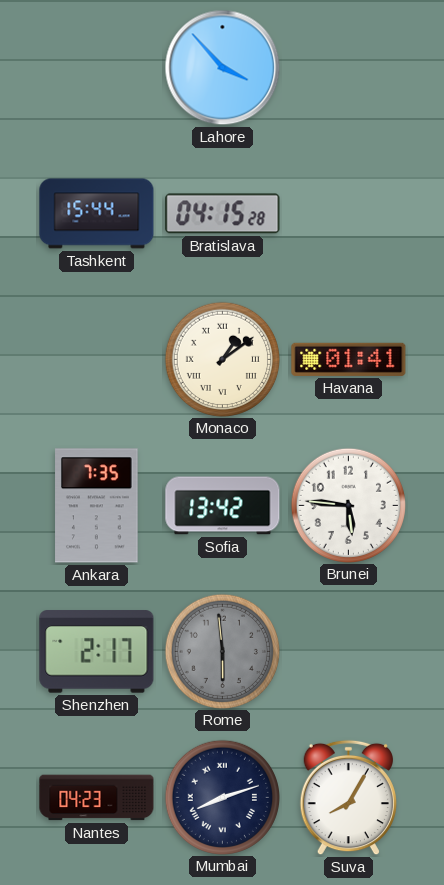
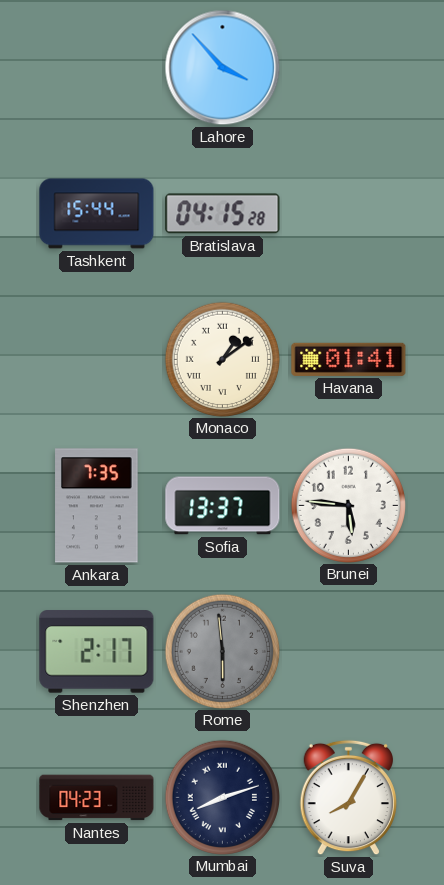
Sofia: 13:42 -> 13:37 (223, 506)
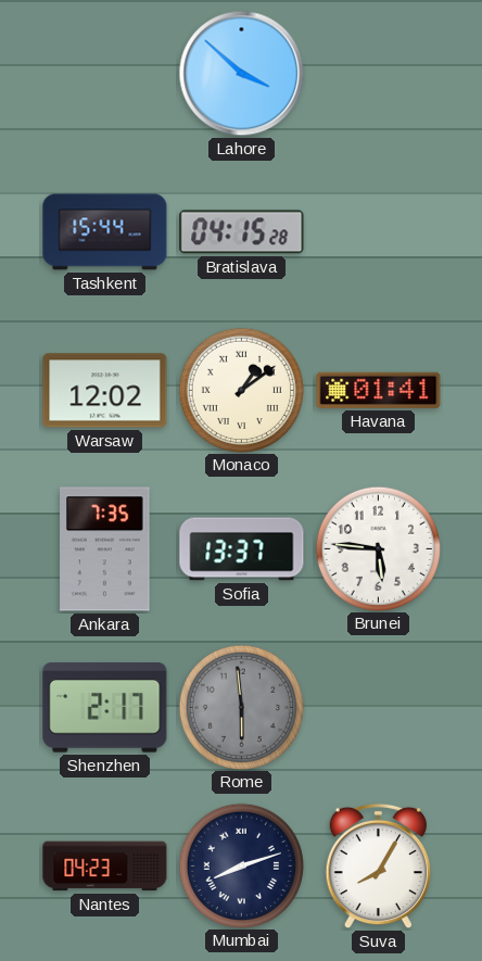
Lahore: 3:53 -> 3:52 (242, 74)
Warsaw: none -> 12:02 (105, 391)
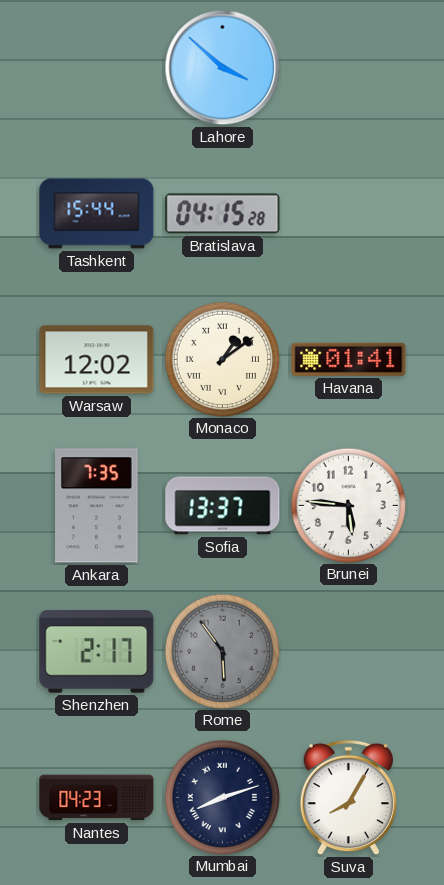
Rome: 5:59 -> 5:54 (222, 651)
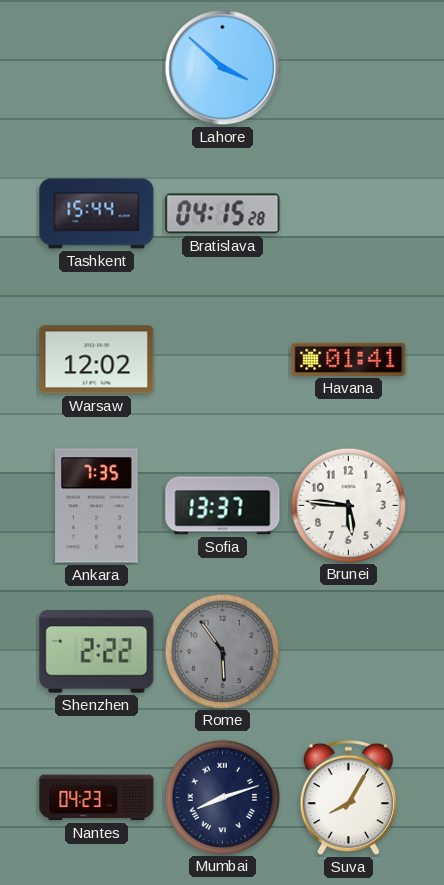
Monaco: 1:09 -> none (222, 359)
Shenzhen: 2:17 -> 2:22 (97, 652)
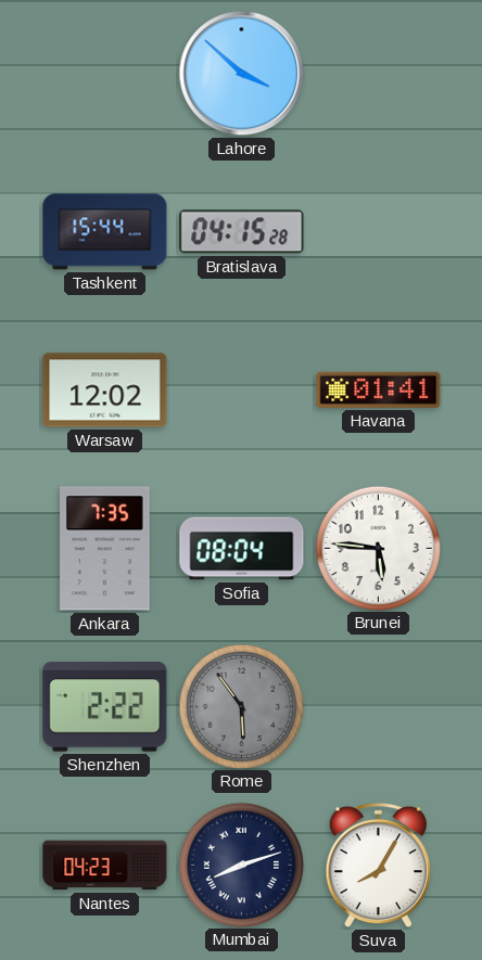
Sofia: 13:37 -> 08:04 (242, 549)
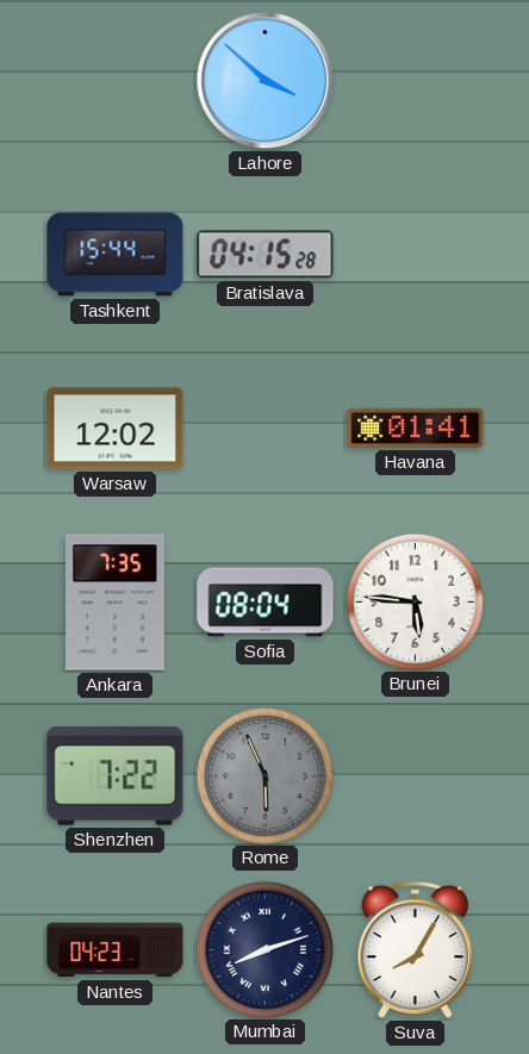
Shenzhen: 2:22 -> 7:22 (116, 777)
Rome: 5:54 -> 5:56 (264, 775)
